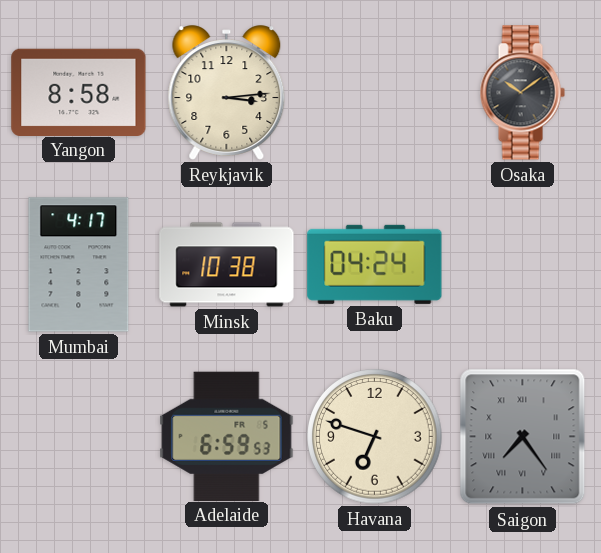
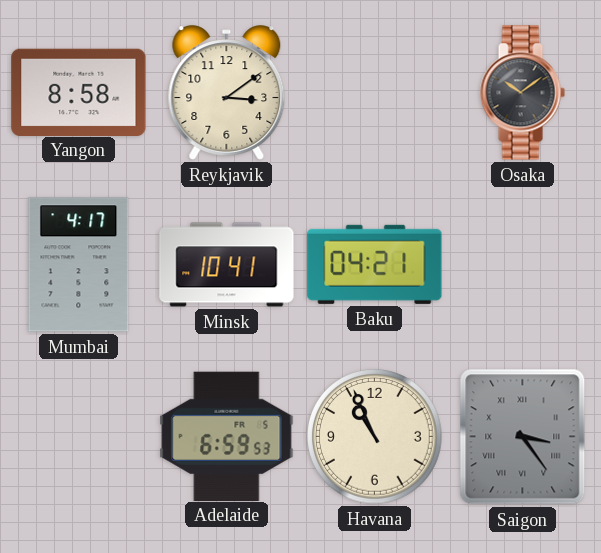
Reykjavik: 3:14 -> 3:09 (227, 93)
Minsk: 10:38 -> 10:41 (227, 265)
Baku: 04:24 -> 04:21 (375, 264)
Havana: 6:48 -> 10:56 (375, 437)
Saigon: 7:24 -> 3:24 (523, 437)
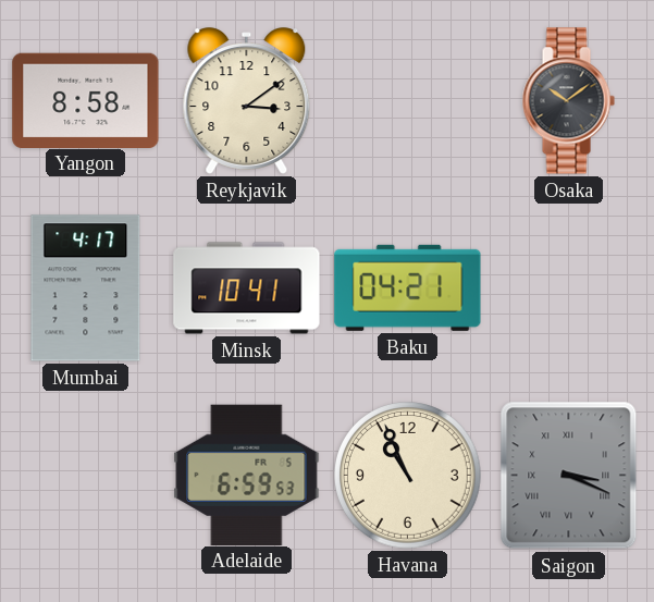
Saigon: 3:24 -> 3:19 (569, 476)
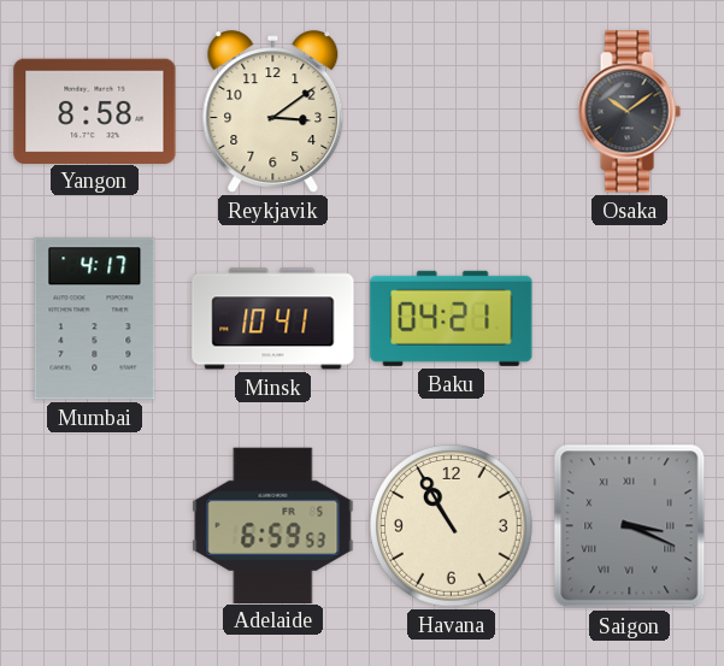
Havana: 10:56 -> 10:55 (452, 526)
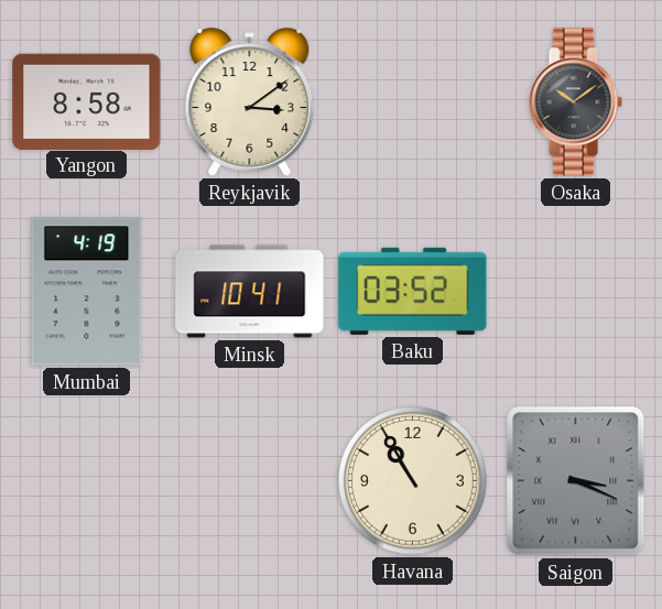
Mumbai: 4:17 -> 4:19 (87, 292)
Baku: 04:21 -> 03:52 (413, 291)
Adelaide: 6:59 -> none (273, 525)
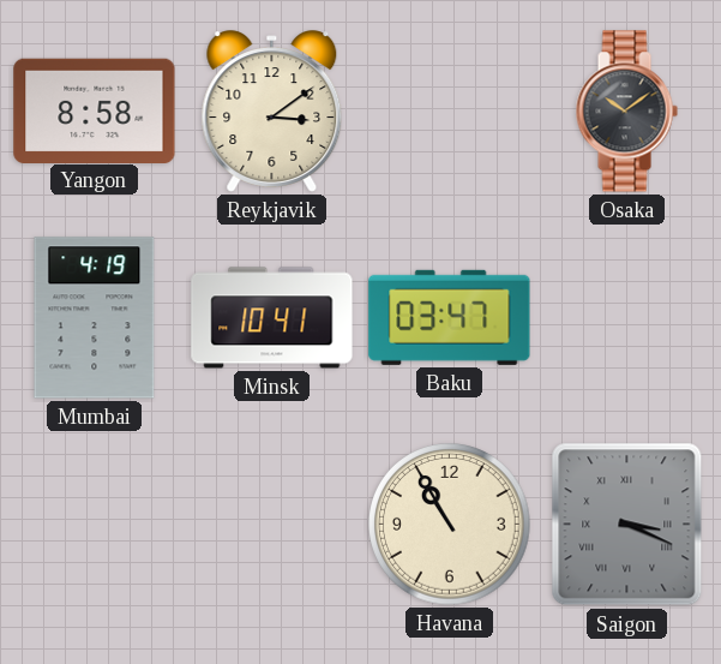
Baku: 03:52 -> 03:47 (450, 317)
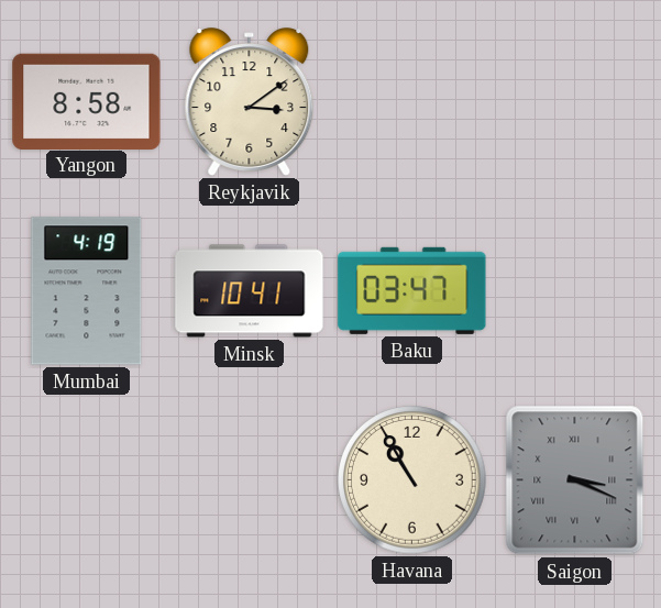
Osaka: 10:09 -> none (626, 112)
